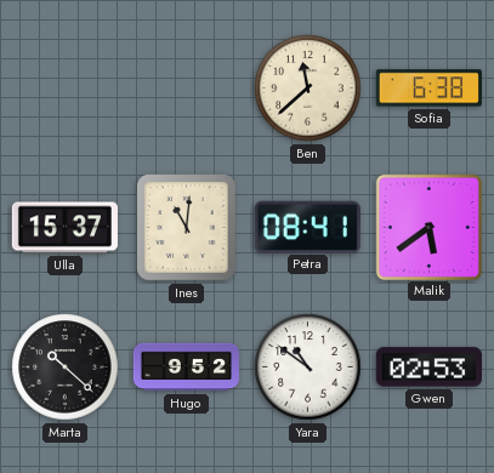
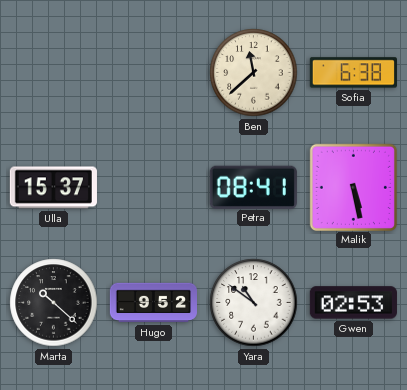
Ines: 11:01 -> none (187, 228)
Malik: 5:39 -> 5:28 (353, 187)
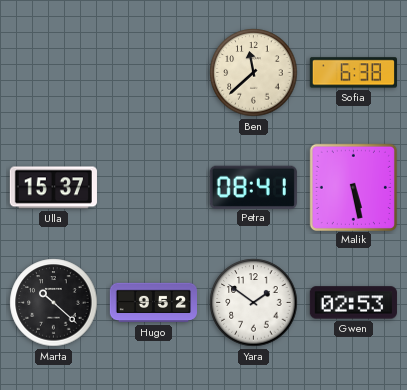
Yara: 10:51 -> 1:51 (254, 303)
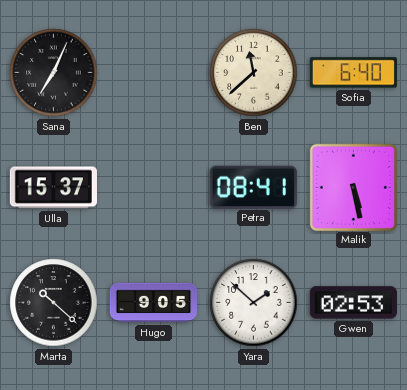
Sana: none -> 7:04 (54, 73)
Sofia: 6:38 -> 6:40 (353, 73)
Hugo: 9:52 -> 9:05 (153, 303)
Yara: 1:51 -> 1:52 (254, 303)
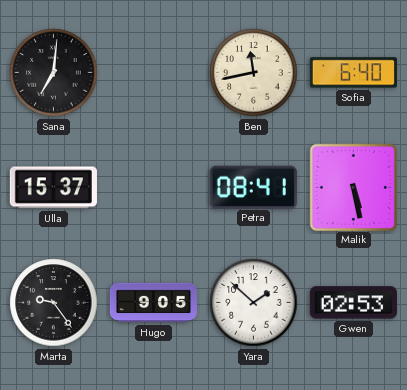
Sana: 7:04 -> 7:01 (54, 73)
Ben: 11:38 -> 11:43 (254, 73)
Marta: 10:22 -> 9:24 (54, 303)
